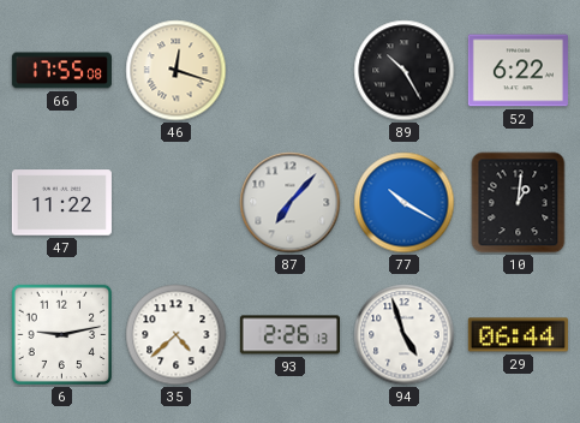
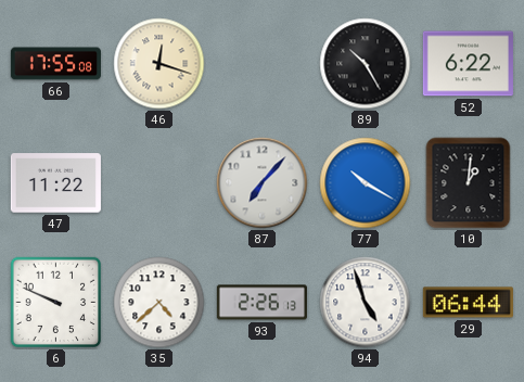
6: 9:13 -> 9:49 (56, 303)
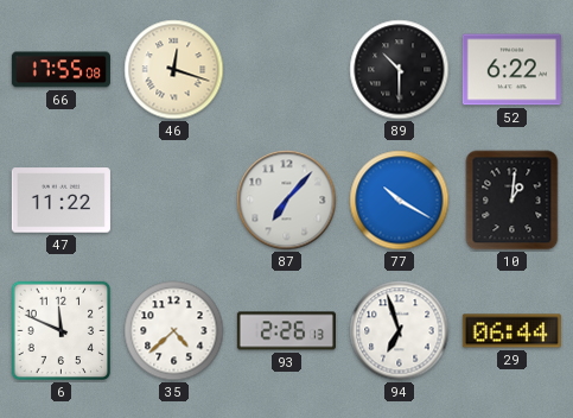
89: 10:25 -> 10:30 (400, 70)
6: 9:49 -> 11:49 (62, 331)
94: 4:57 -> 6:57 (400, 331)
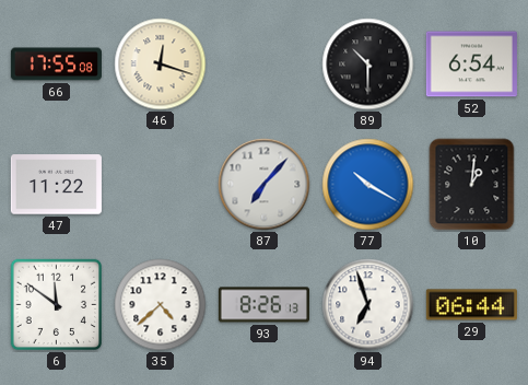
52: 6:22 -> 6:54 (471, 65)
6: 11:49 -> 11:51 (57, 305)
93: 2:26 -> 8:26 (263, 305)
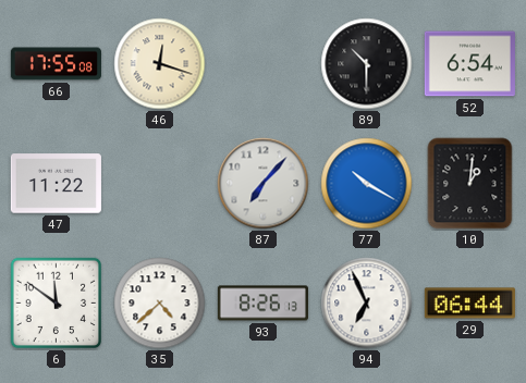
94: 6:57 -> 6:56 (367, 304)
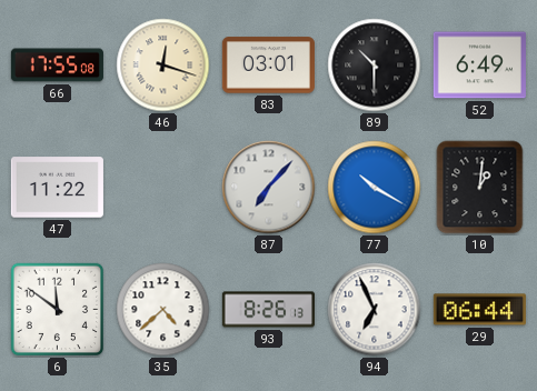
83: none -> 03:01 (268, 66)
52: 6:54 -> 6:49 (479, 66)
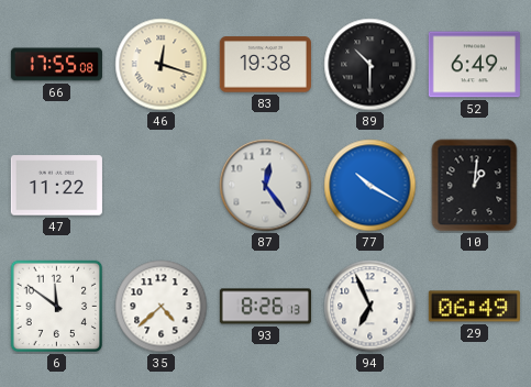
83: 03:01 -> 19:38 (265, 65)
87: 7:07 -> 12:24 (266, 186)
29: 06:44 -> 06:49 (474, 307)
